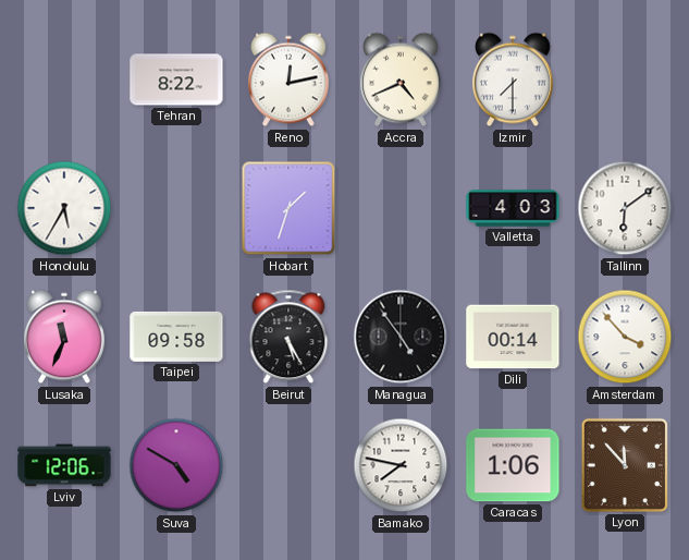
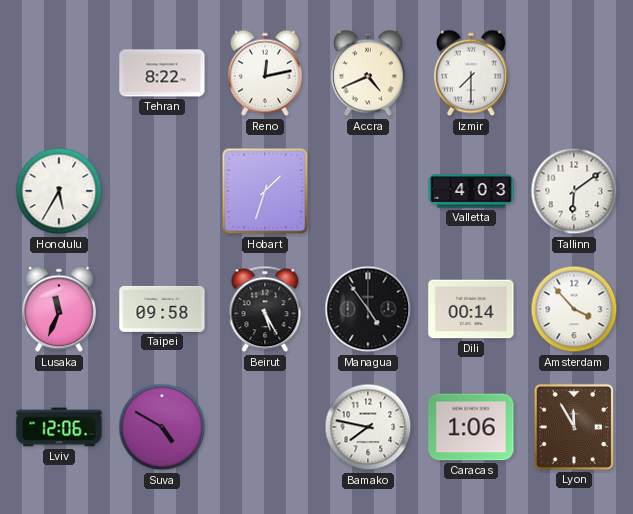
Lyon: 11:53 -> 11:55 (574, 427)
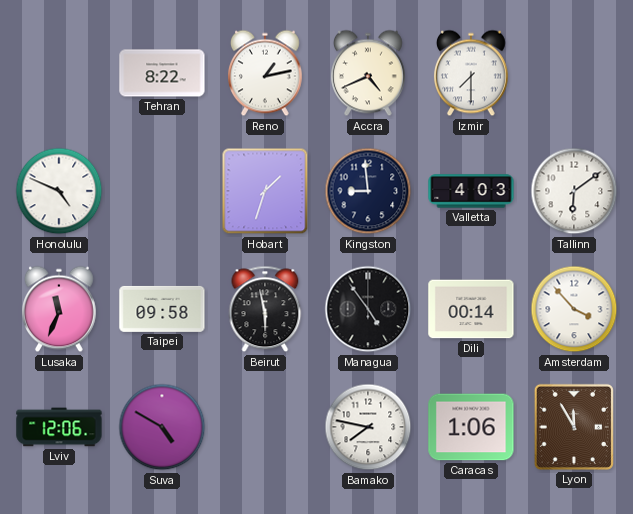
Reno: 12:13 -> 1:13 (265, 73)
Honolulu: 5:35 -> 4:49 (59, 191)
Kingston: none -> 8:59 (368, 191)
Beirut: 5:25 -> 5:58 (265, 309)
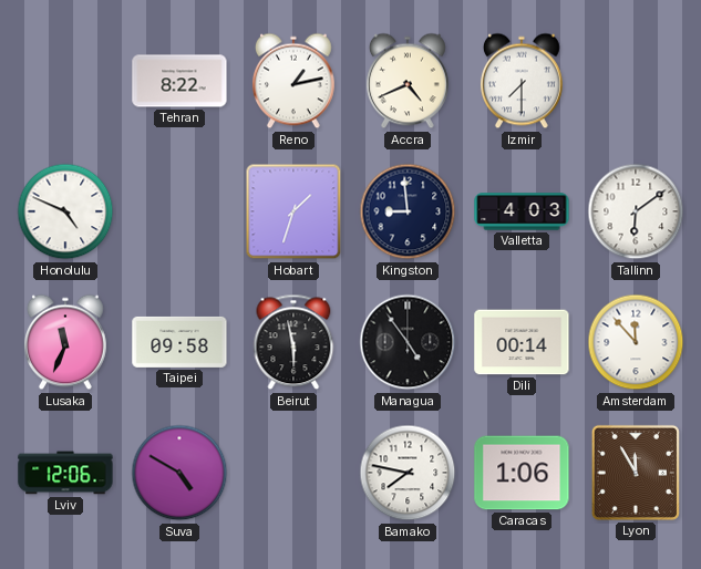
Amsterdam: 3:53 -> 11:53 (636, 342)
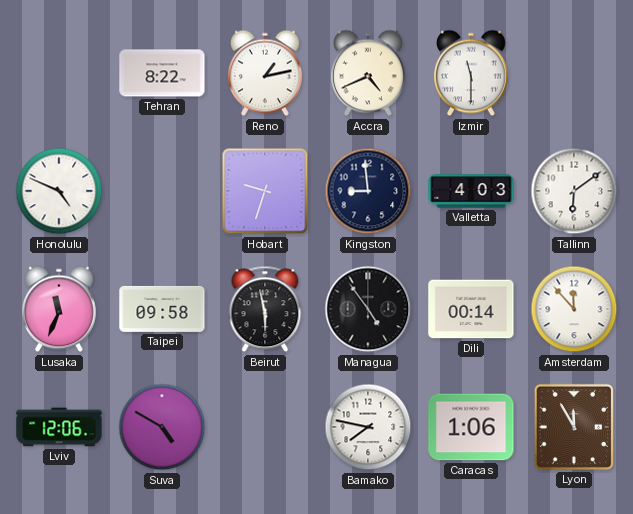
Izmir: 7:30 -> 11:30 (471, 73)
Hobart: 1:33 -> 9:33 (265, 191)
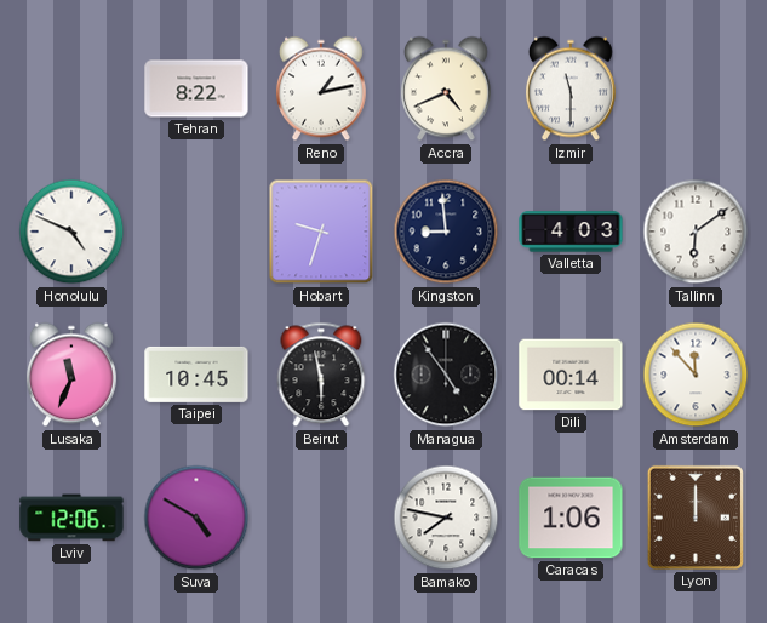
Taipei: 09:58 -> 10:45 (196, 375)
Lyon: 11:55 -> 12:00 (696, 518)
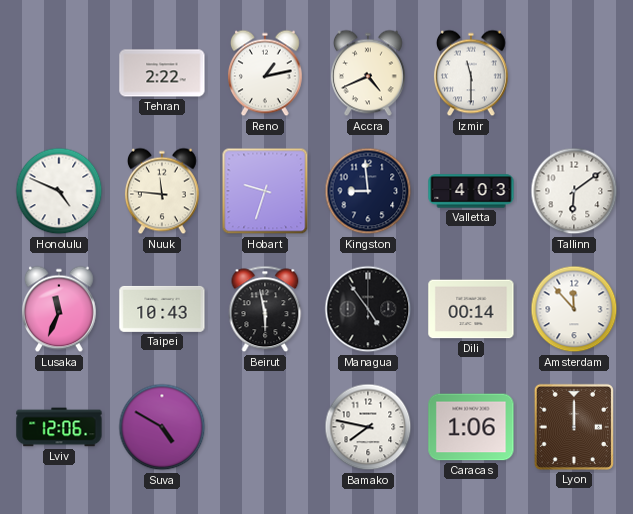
Tehran: 8:22 -> 2:22 (162, 73)
Nuuk: none -> 11:46 (162, 191)
Taipei: 10:45 -> 10:43 (162, 309)
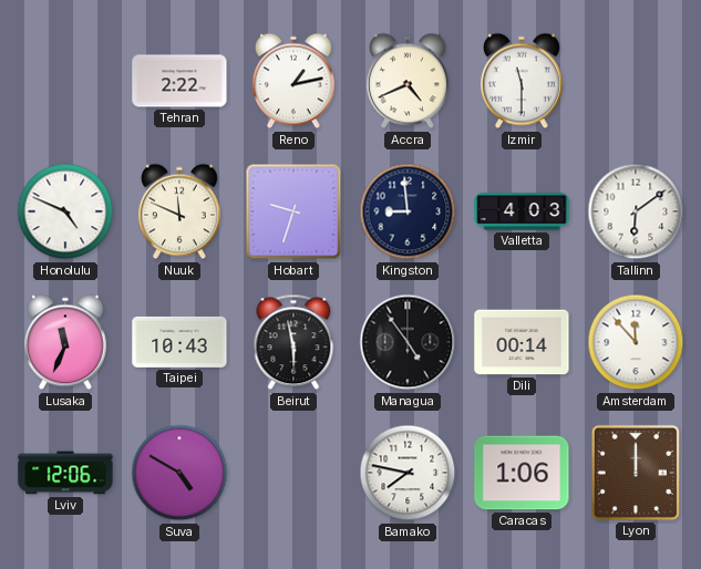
Nuuk: 11:46 -> 11:49 (179, 211)
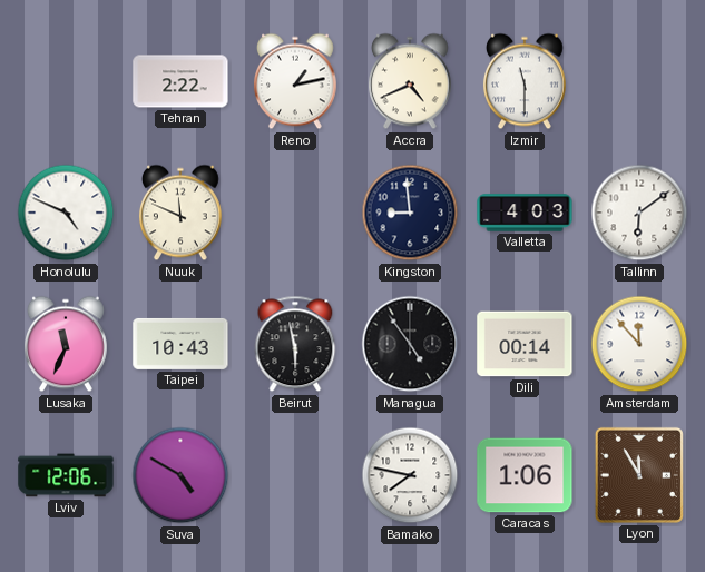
Hobart: 9:33 -> none (293, 211)
Lyon: 12:00 -> 11:55 (639, 475)
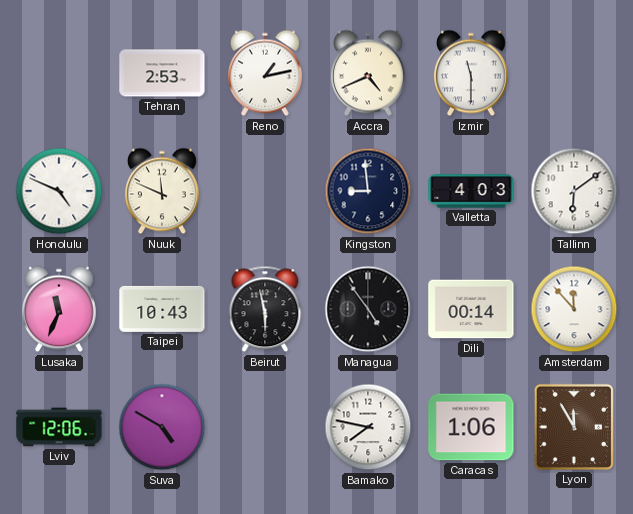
Tehran: 2:22 -> 2:53 (162, 73)
